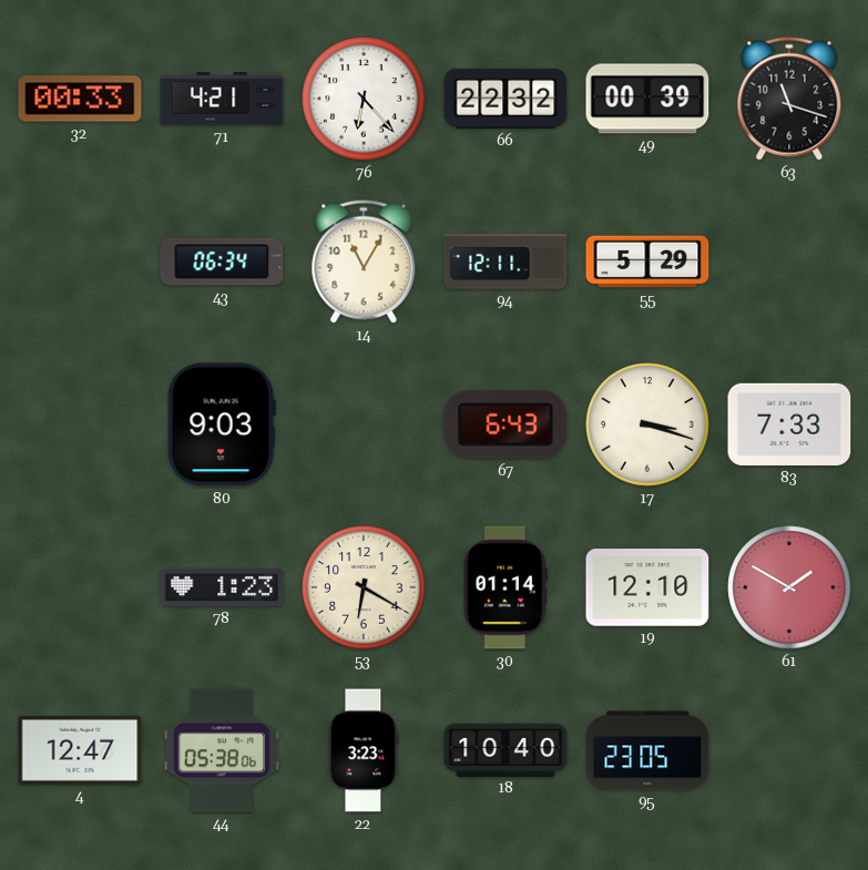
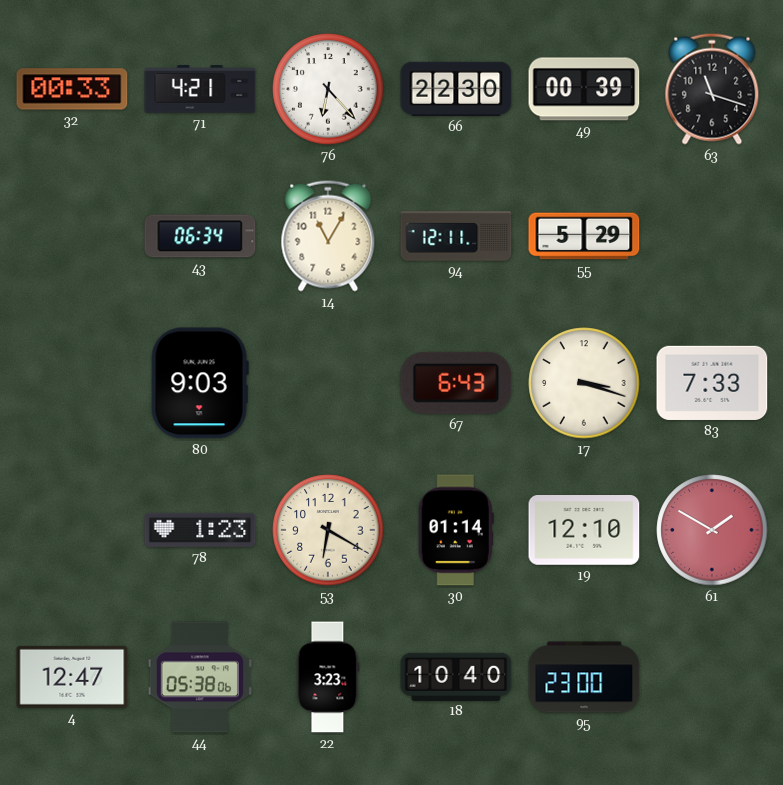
66: 22:32 -> 22:30 (456, 89)
95: 23:05 -> 23:00 (584, 677)
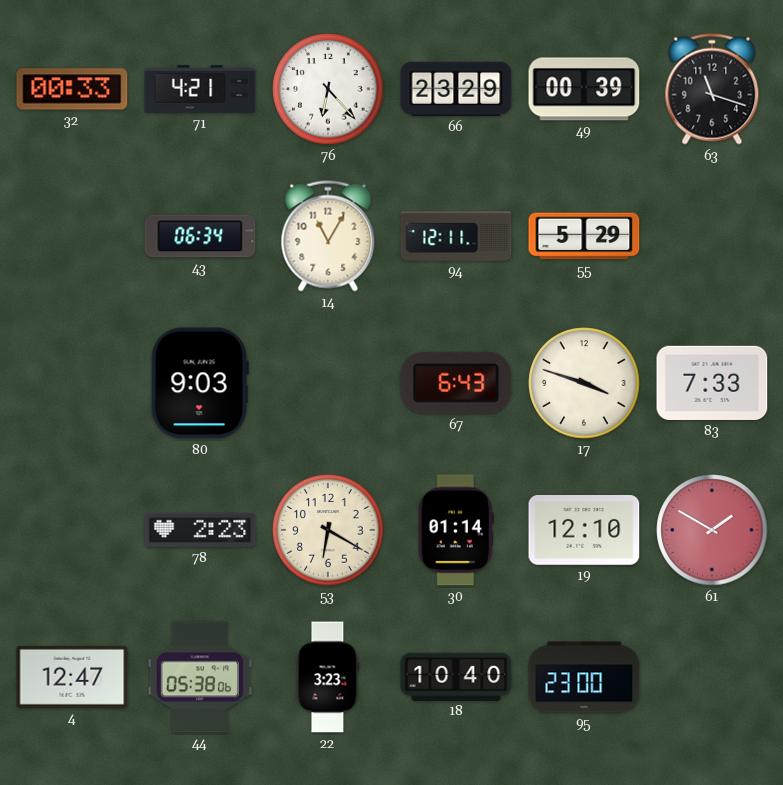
66: 22:30 -> 23:29 (456, 89)
17: 3:18 -> 3:48 (584, 383)
78: 1:23 -> 2:23 (200, 530)
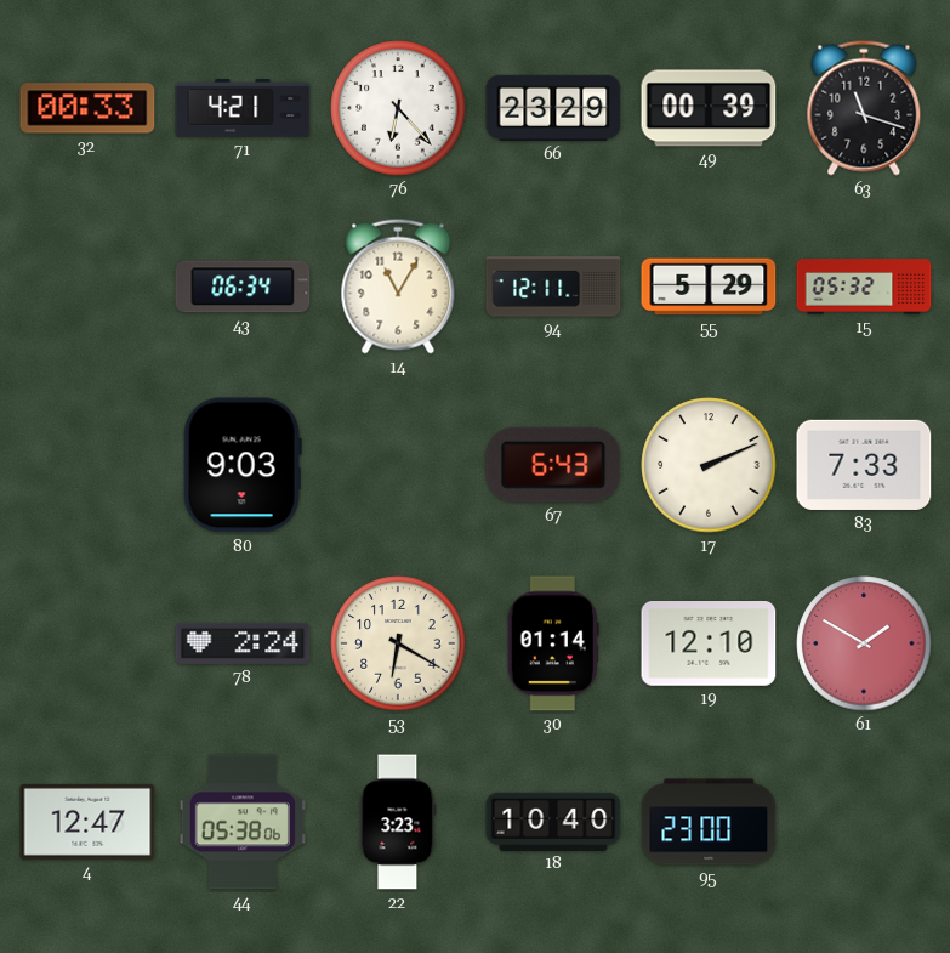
15: none -> 05:32 (864, 287)
17: 3:48 -> 2:11 (709, 465)
78: 2:23 -> 2:24 (243, 643)
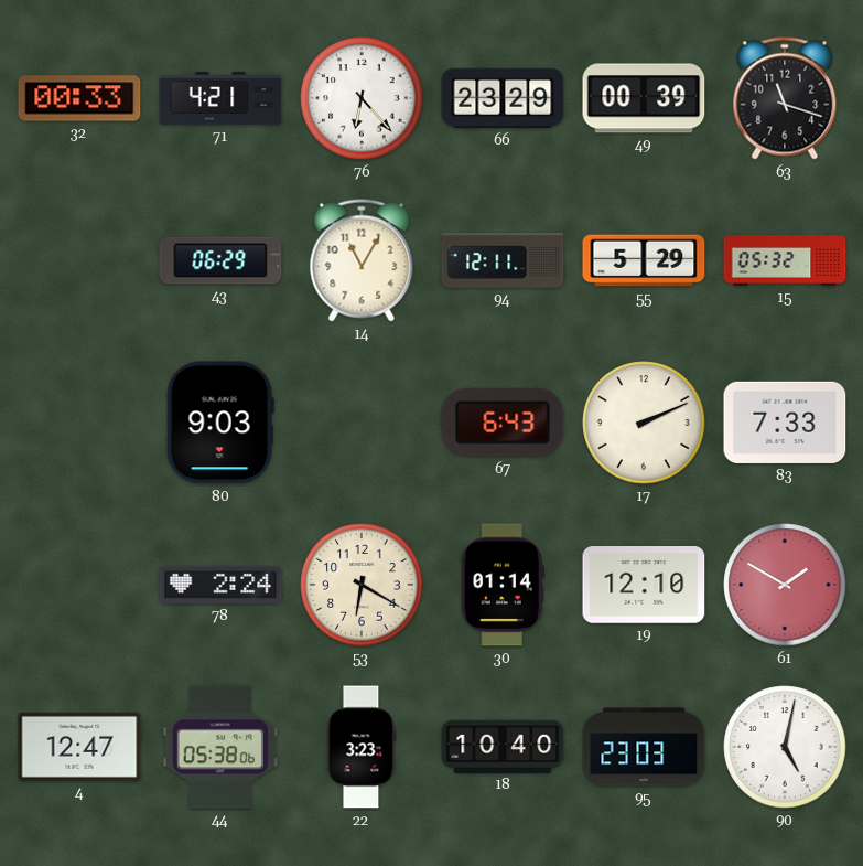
43: 06:34 -> 06:29 (220, 260)
95: 23:00 -> 23:03 (644, 747)
90: none -> 5:02 (785, 747)
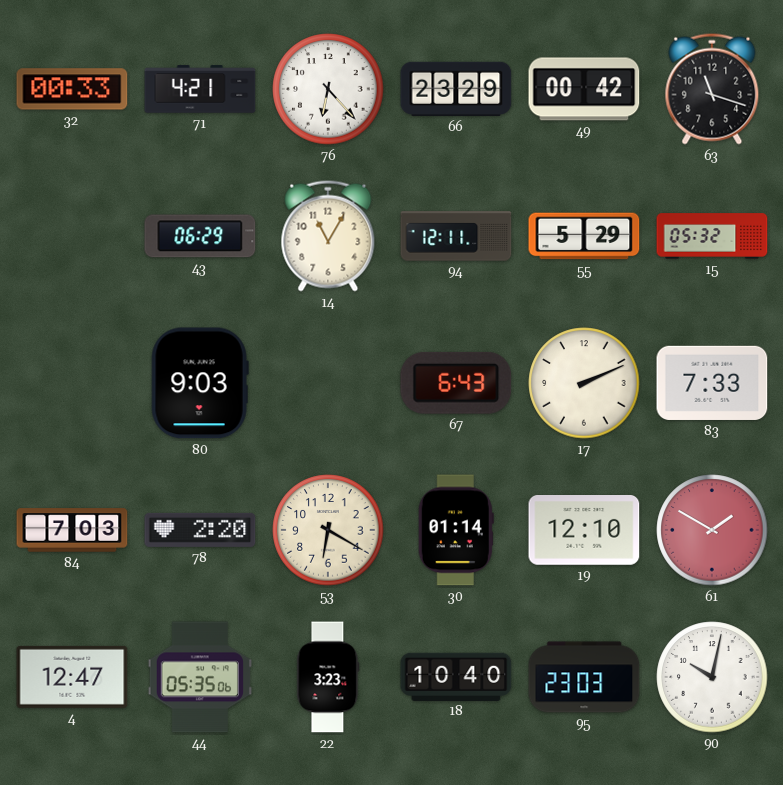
49: 00:39 -> 00:42 (584, 89)
84: none -> 7:03 (72, 530)
78: 2:24 -> 2:20 (200, 530)
44: 05:38 -> 05:35 (199, 677)
90: 5:02 -> 10:02 (712, 677)
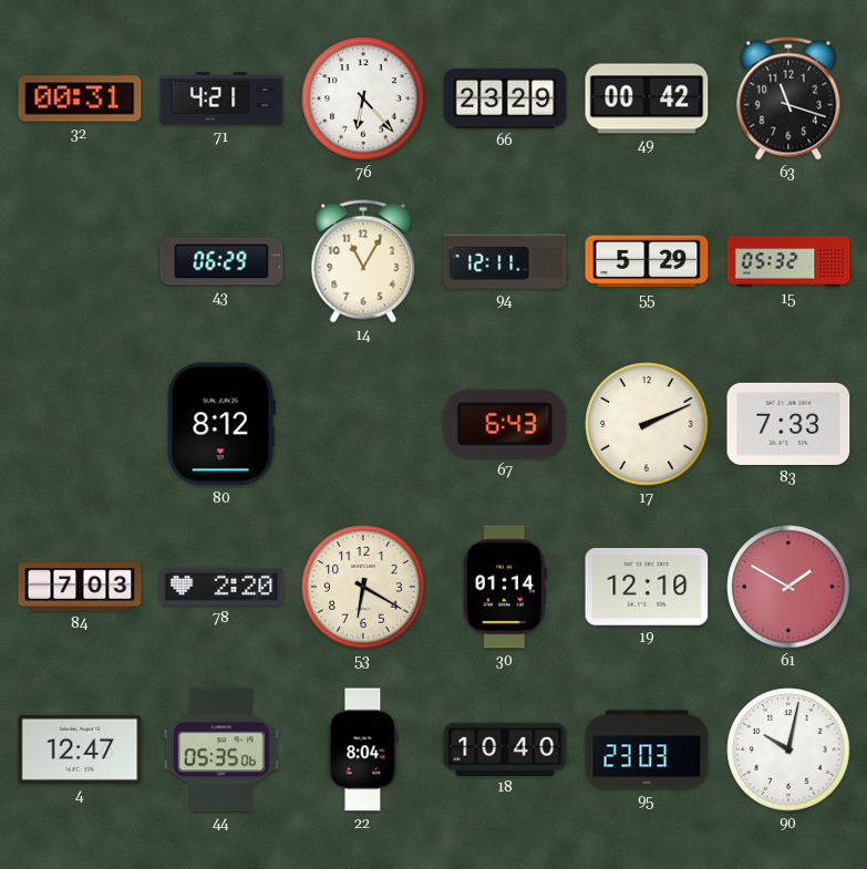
32: 00:33 -> 00:31 (80, 99)
80: 9:03 -> 8:12 (221, 424)
22: 3:23 -> 8:04 (363, 749)
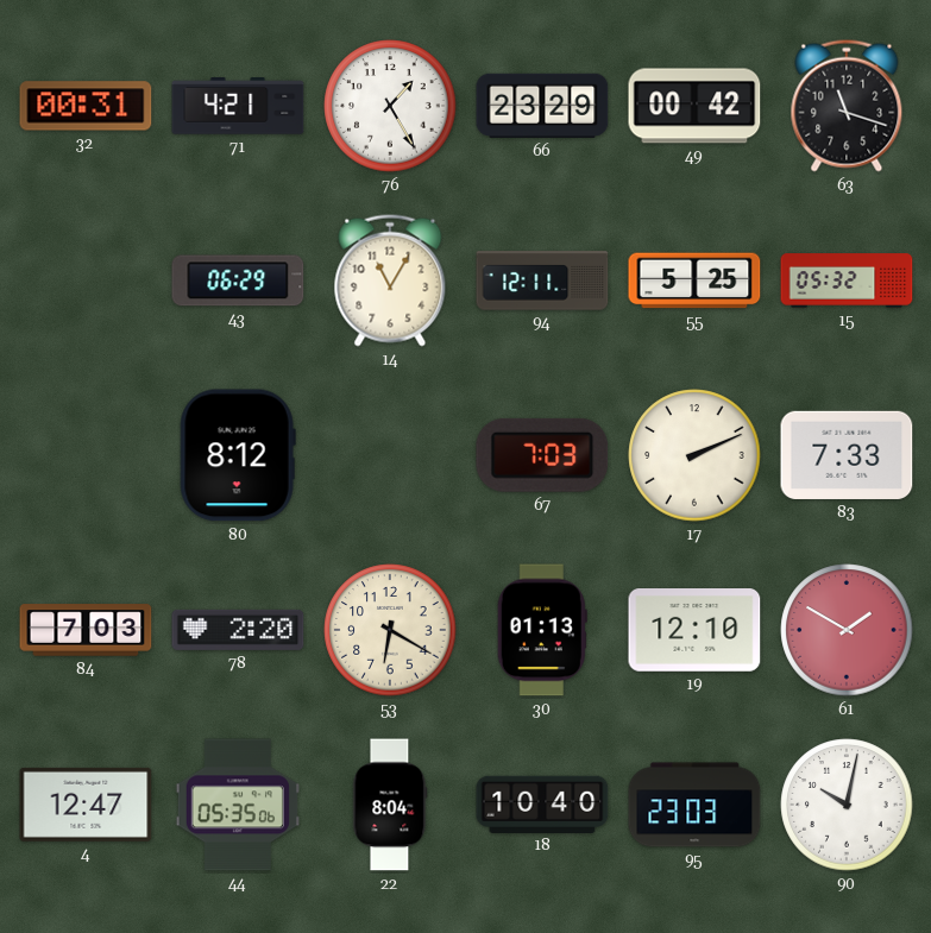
76: 6:23 -> 1:25 (390, 106)
55: 5:29 -> 5:25 (694, 280)
67: 6:43 -> 7:03 (542, 455)
30: 01:14 -> 01:13 (542, 630)
